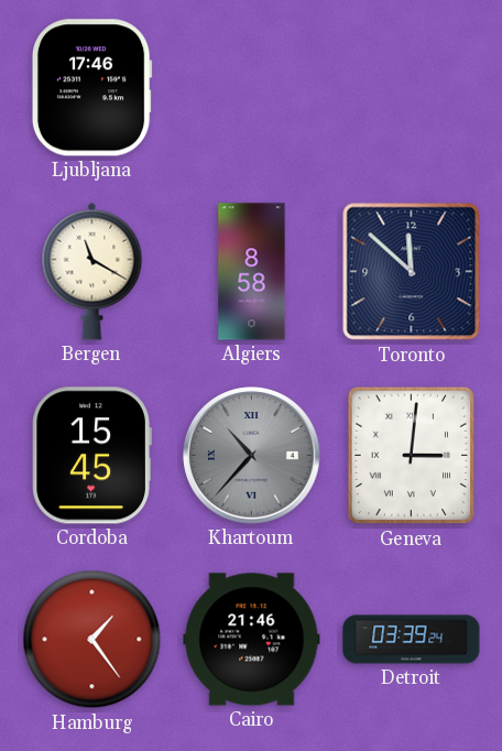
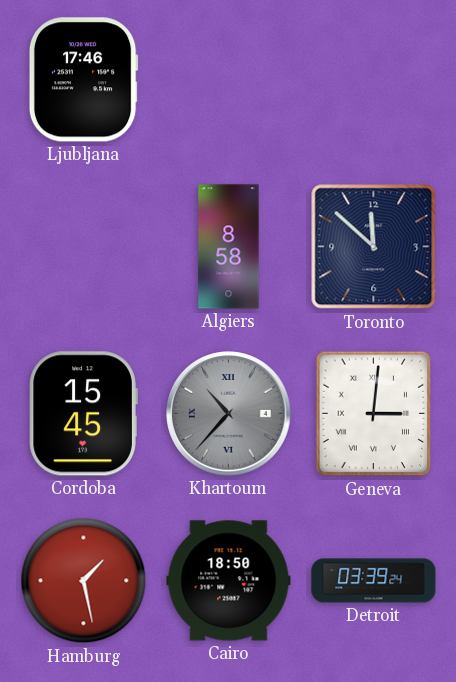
Bergen: 11:20 -> none (92, 271)
Hamburg: 1:24 -> 1:28 (84, 581)
Cairo: 21:46 -> 18:50 (229, 581)
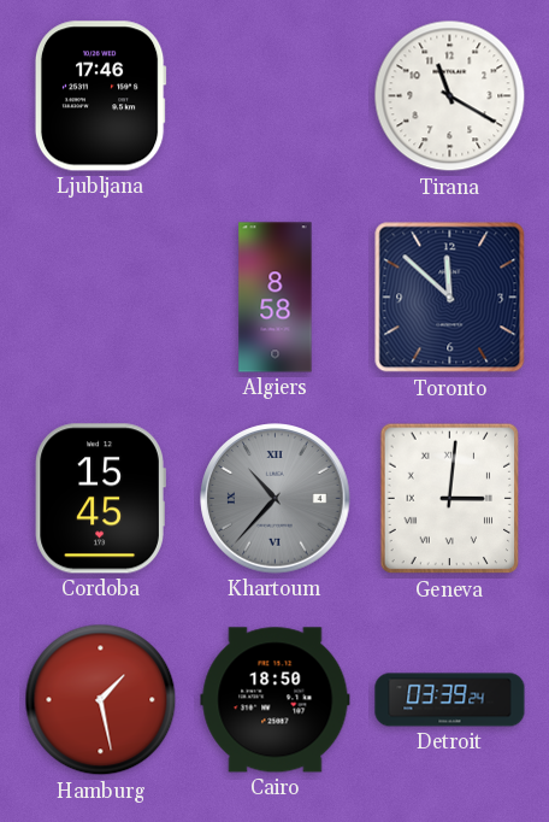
Tirana: none -> 11:20 (450, 96)
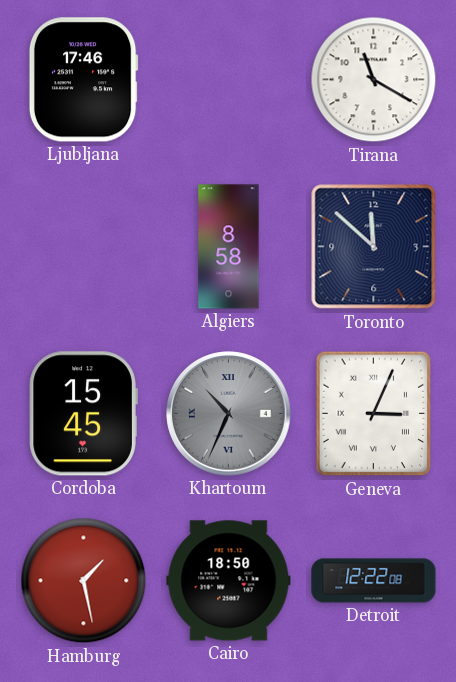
Khartoum: 10:37 -> 10:34 (229, 414)
Geneva: 3:01 -> 3:04 (374, 414)
Detroit: 03:39 -> 12:22 (374, 581)
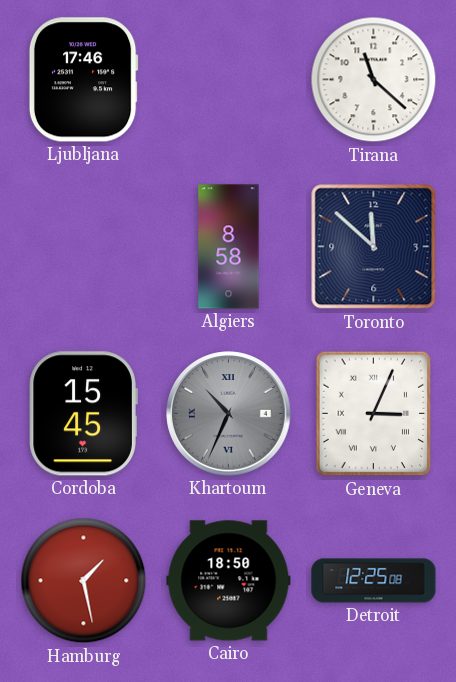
Tirana: 11:20 -> 11:22 (374, 80)
Detroit: 12:22 -> 12:25 (374, 581)
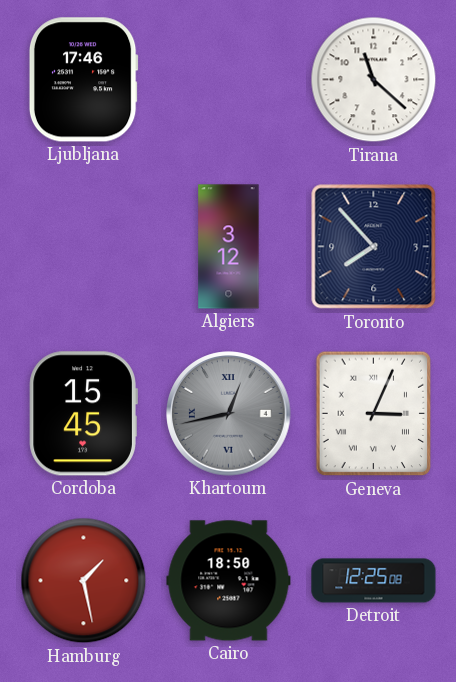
Algiers: 8:58 -> 3:12 (229, 247)
Toronto: 11:52 -> 7:53 (374, 247)
Khartoum: 10:34 -> 12:43 (229, 414)
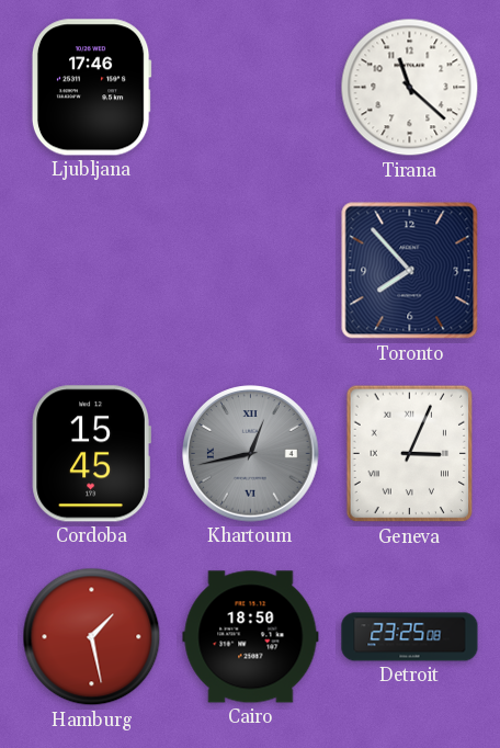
Algiers: 3:12 -> none (229, 247)
Detroit: 12:25 -> 23:25 (410, 637)
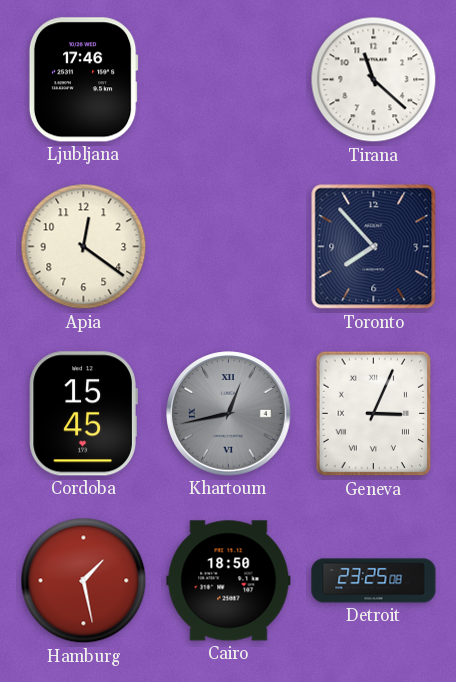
Apia: none -> 12:21 (84, 247)
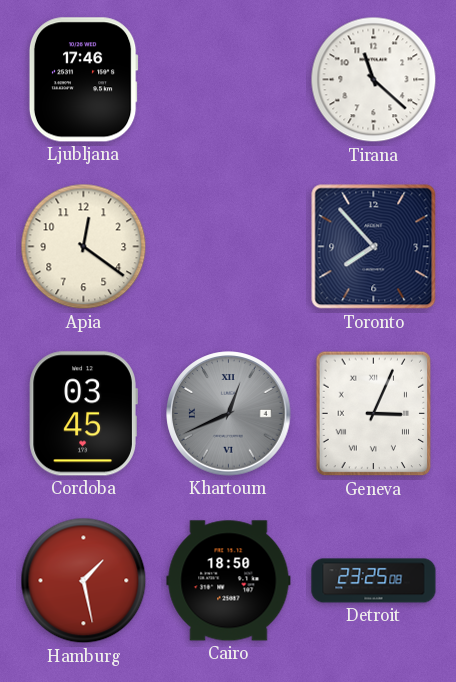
Cordoba: 15:45 -> 03:45 (83, 414)
Khartoum: 12:43 -> 12:41 (229, 414)
